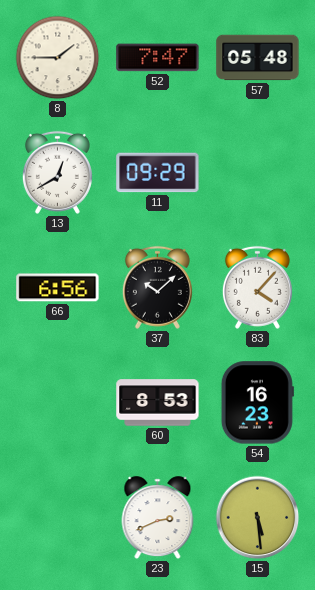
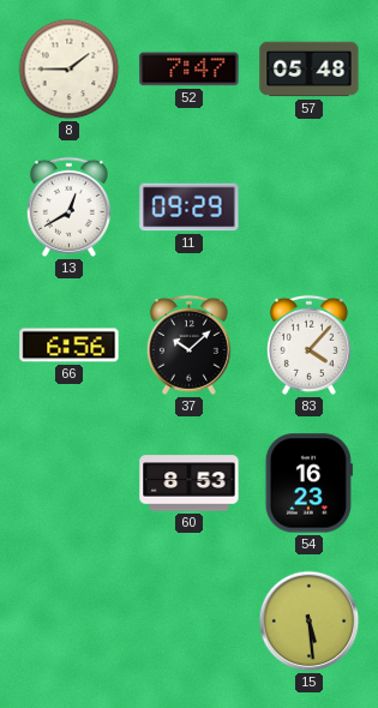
23: 2:41 -> none (158, 518)
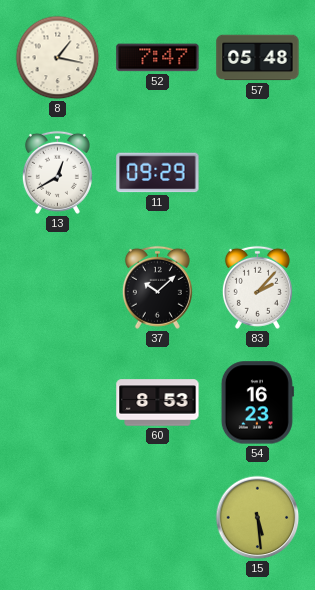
8: 1:45 -> 1:17 (58, 58)
66: 6:56 -> none (70, 346)
83: 4:07 -> 2:07 (257, 287)
